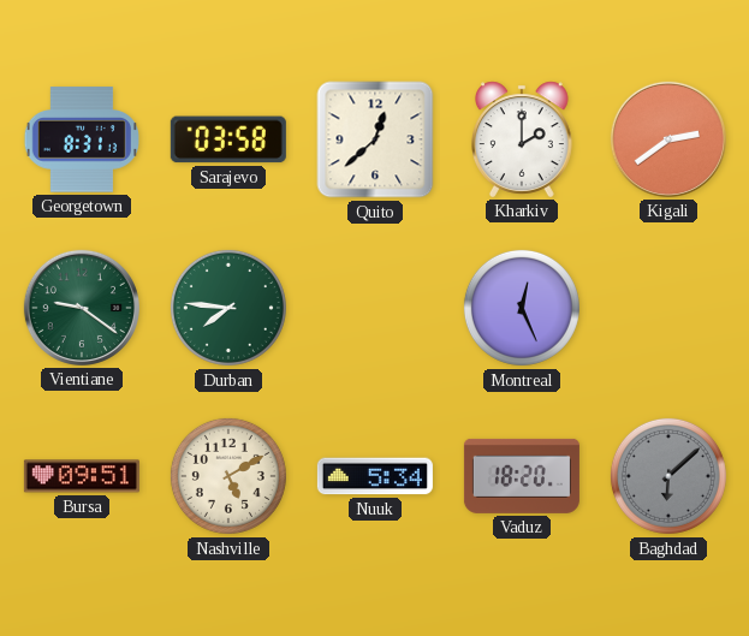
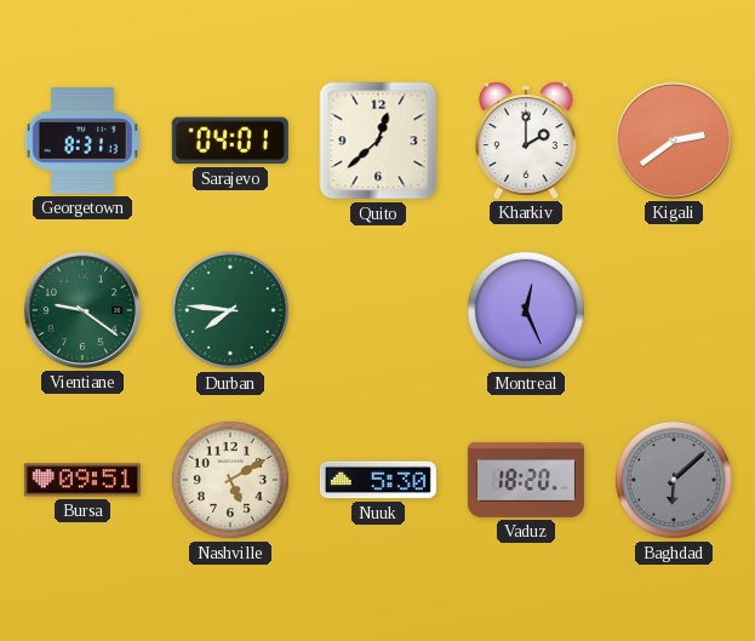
Sarajevo: 03:58 -> 04:01 (230, 141)
Nuuk: 5:34 -> 5:30 (378, 480)
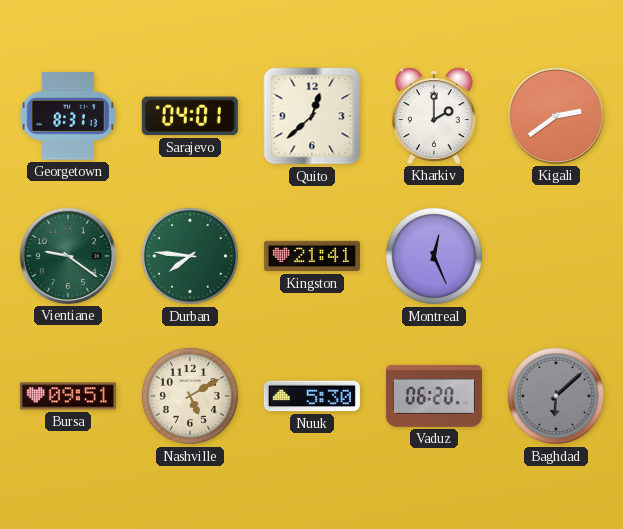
Kingston: none -> 21:41 (312, 256)
Vaduz: 18:20 -> 06:20 (434, 396)
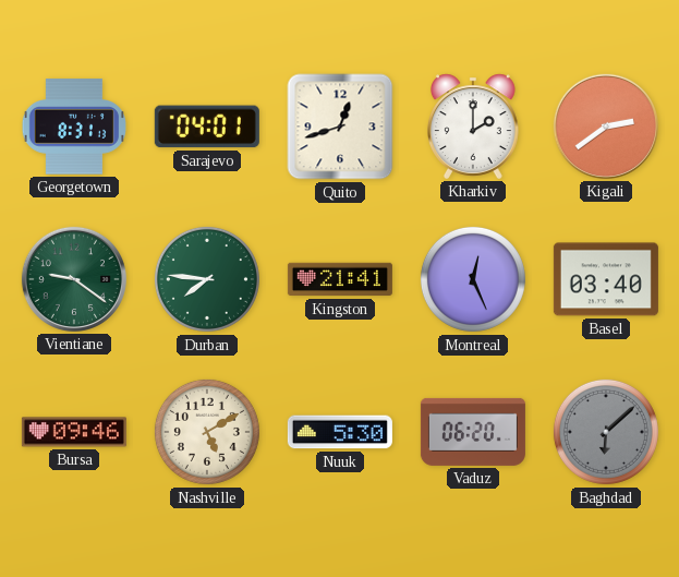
Quito: 12:38 -> 12:42 (340, 127)
Basel: none -> 03:40 (606, 279)
Bursa: 09:51 -> 09:46 (74, 432)
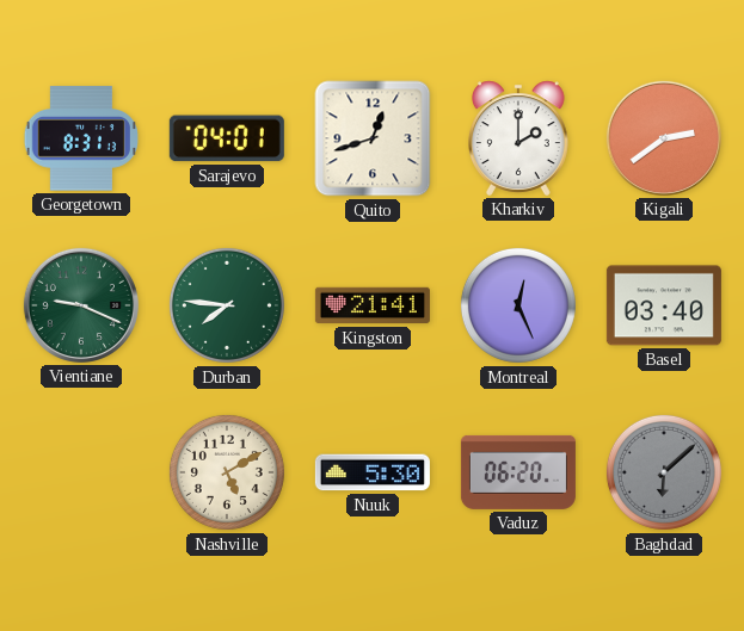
Vientiane: 9:21 -> 9:19 (81, 305)
Bursa: 09:46 -> none (74, 432)
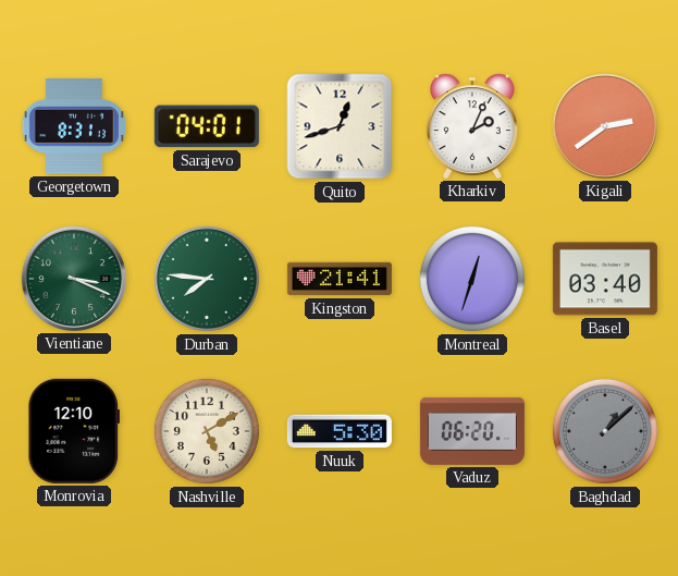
Kharkiv: 2:00 -> 2:04 (472, 126)
Vientiane: 9:19 -> 3:19 (74, 279)
Montreal: 12:26 -> 12:33 (472, 279)
Monrovia: none -> 12:10 (74, 431)
Baghdad: 6:08 -> 1:08 (605, 431)
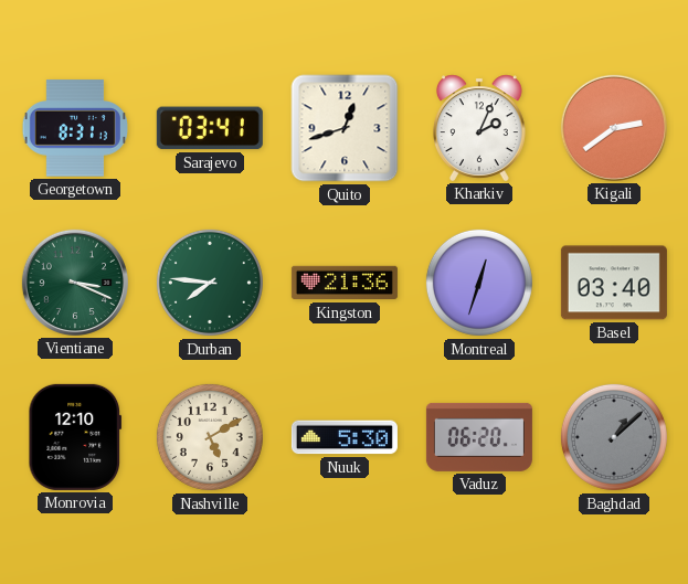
Sarajevo: 04:01 -> 03:41 (210, 128)
Kingston: 21:41 -> 21:36 (345, 283)
